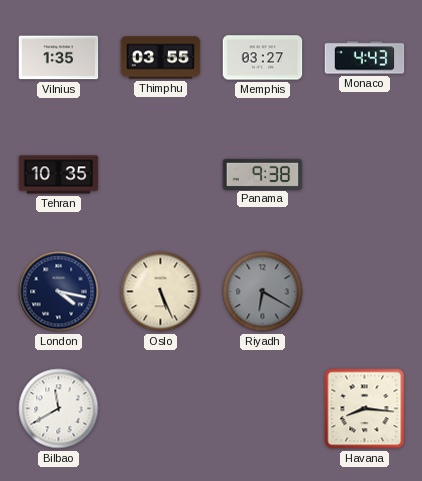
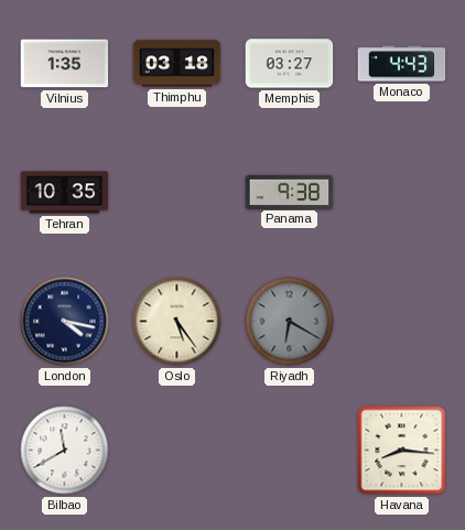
Thimphu: 03:55 -> 03:18 (177, 64)
Oslo: 5:26 -> 5:24 (177, 322)
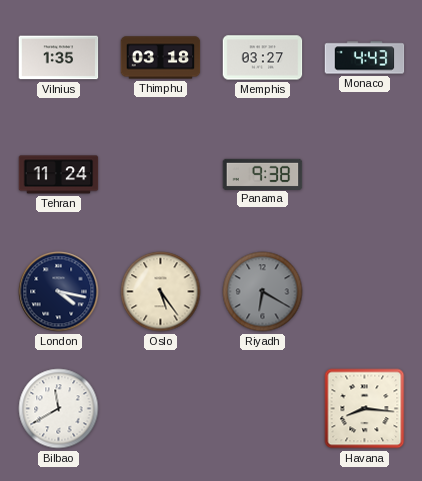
Tehran: 10:35 -> 11:24 (59, 175)
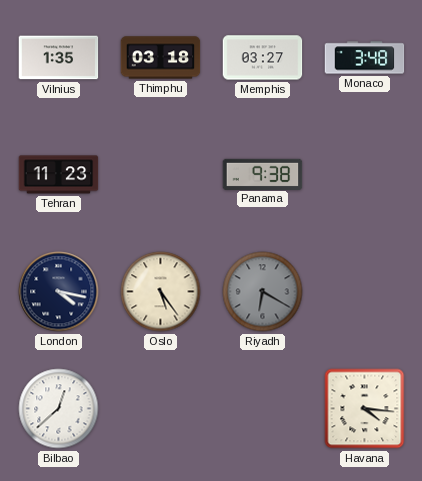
Monaco: 4:43 -> 3:48 (365, 58)
Tehran: 11:24 -> 11:23 (59, 175)
Bilbao: 11:40 -> 12:38 (59, 409)
Havana: 8:16 -> 4:16 (365, 409)
